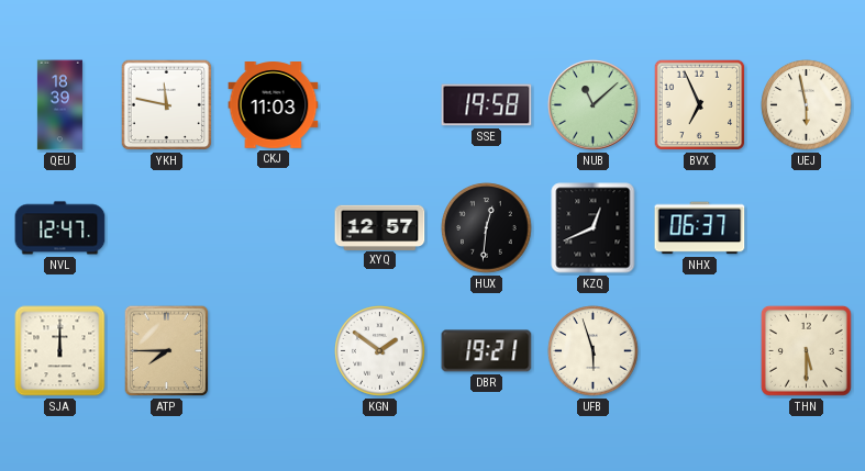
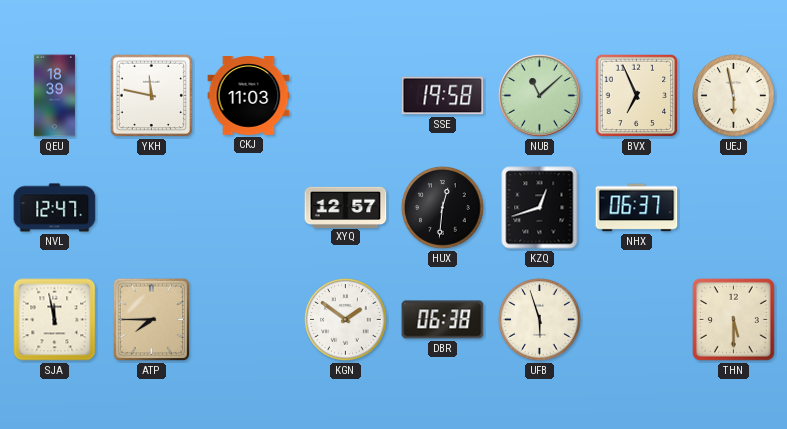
KZQ: 12:41 -> 12:42 (540, 208)
SJA: 12:00 -> 11:58 (55, 320)
DBR: 19:21 -> 06:38 (443, 320)
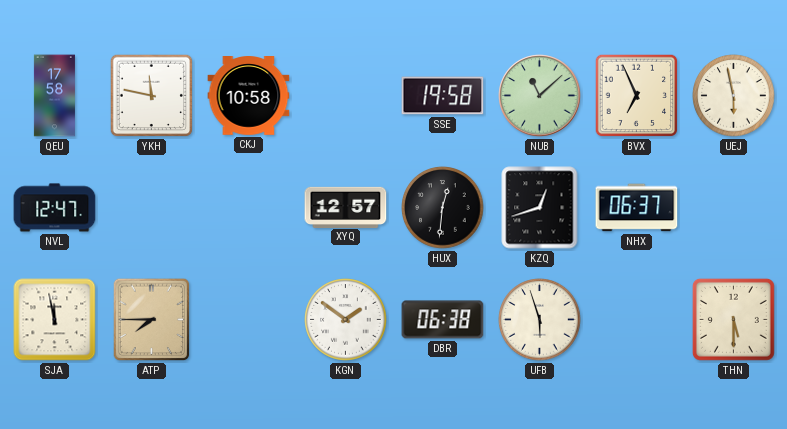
QEU: 18:39 -> 17:58 (54, 96)
CKJ: 11:03 -> 10:58 (249, 96)
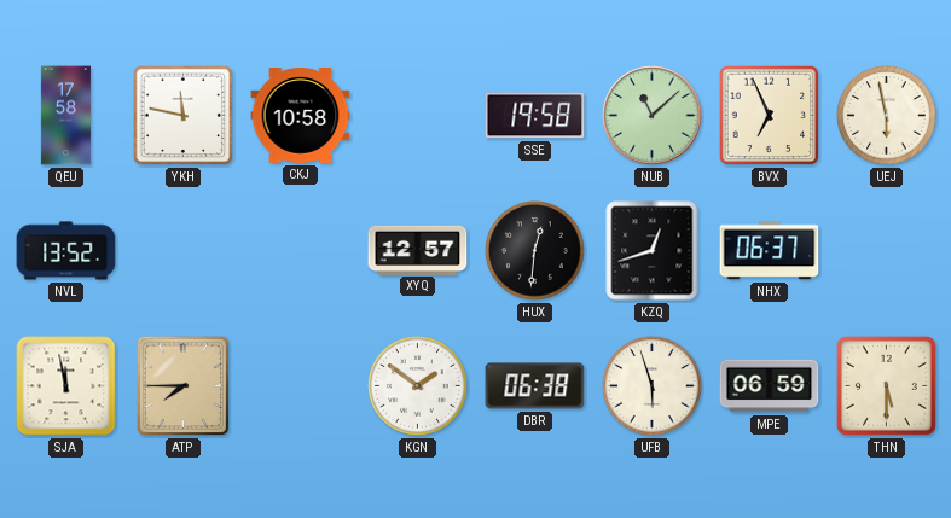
NVL: 12:47 -> 13:52 (66, 251)
MPE: none -> 06:59 (770, 386)
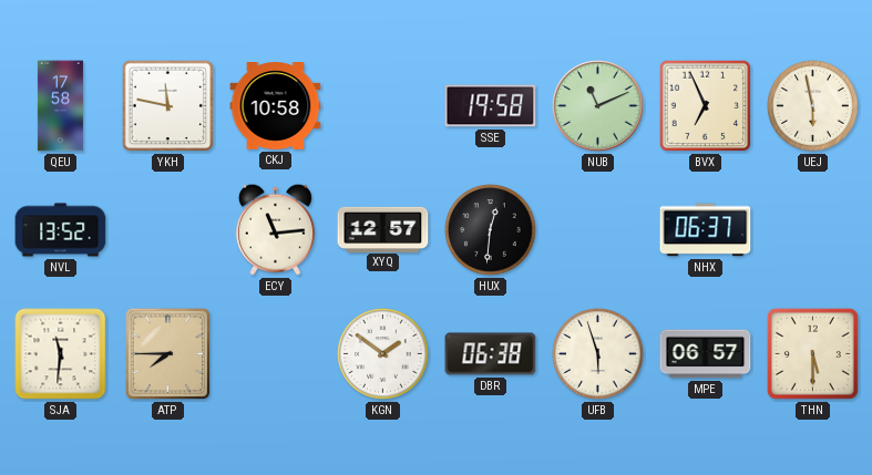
NUB: 11:08 -> 11:11 (598, 106)
ECY: none -> 11:14 (275, 229)
KZQ: 12:42 -> none (653, 251)
SJA: 11:58 -> 11:31 (61, 354)
MPE: 06:59 -> 06:57 (706, 354)
